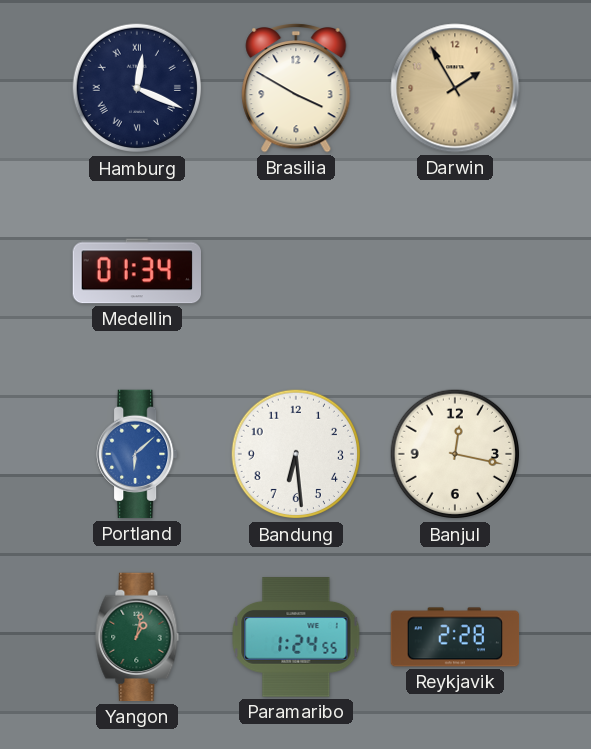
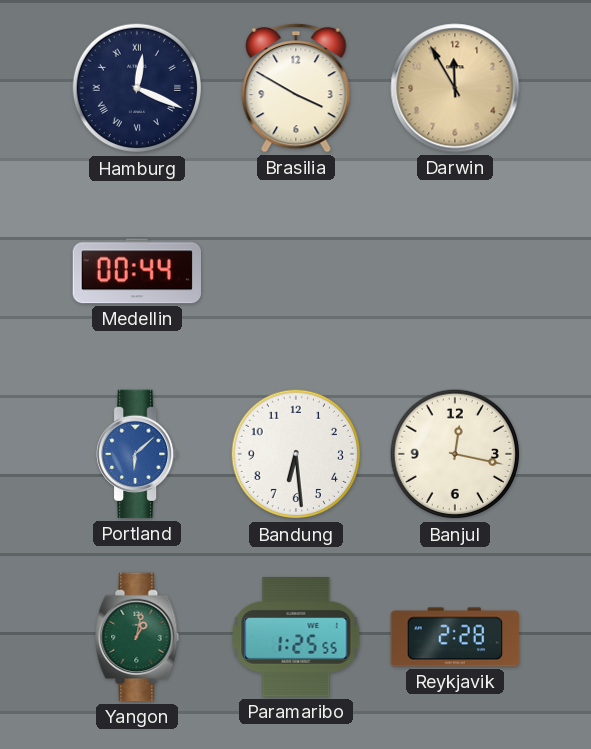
Darwin: 1:55 -> 11:55 (455, 88)
Medellin: 01:34 -> 00:44 (136, 271)
Paramaribo: 1:24 -> 1:25 (296, 637)
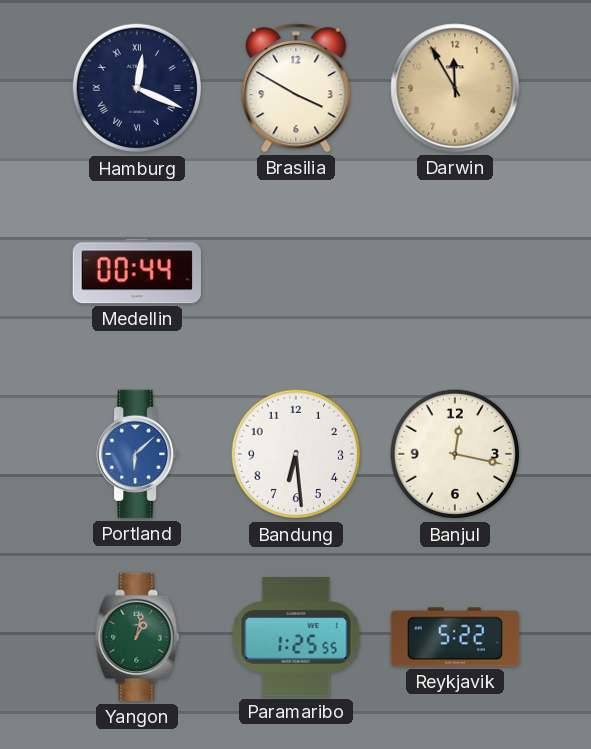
Reykjavik: 2:28 -> 5:22 (455, 637)
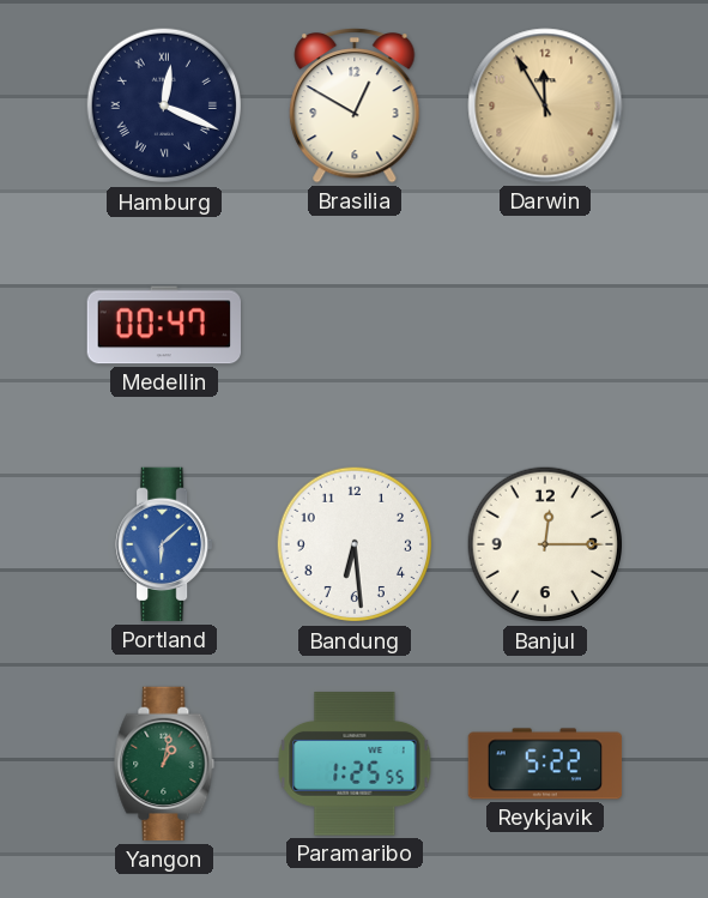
Brasilia: 3:50 -> 12:50 (355, 106)
Medellin: 00:44 -> 00:47 (163, 325)
Banjul: 12:17 -> 12:15 (545, 544)
